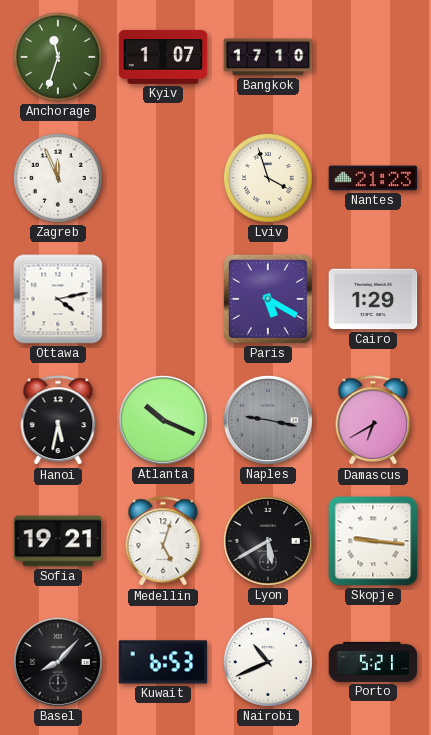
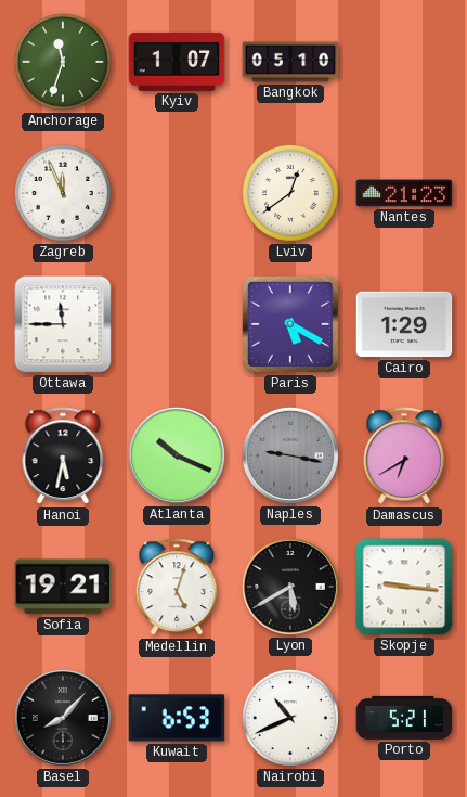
Bangkok: 17:10 -> 05:10 (290, 62)
Lviv: 3:57 -> 12:39 (290, 193)
Ottawa: 4:13 -> 11:45 (63, 324)
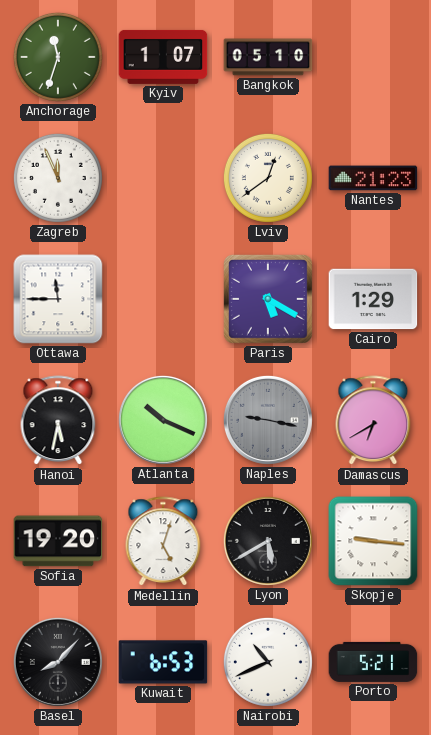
Sofia: 19:21 -> 19:20 (58, 541)
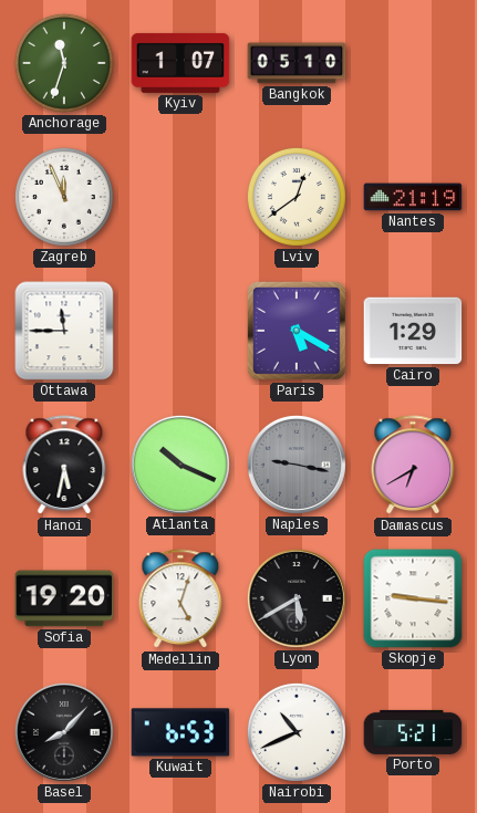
Nantes: 21:23 -> 21:19 (413, 197)
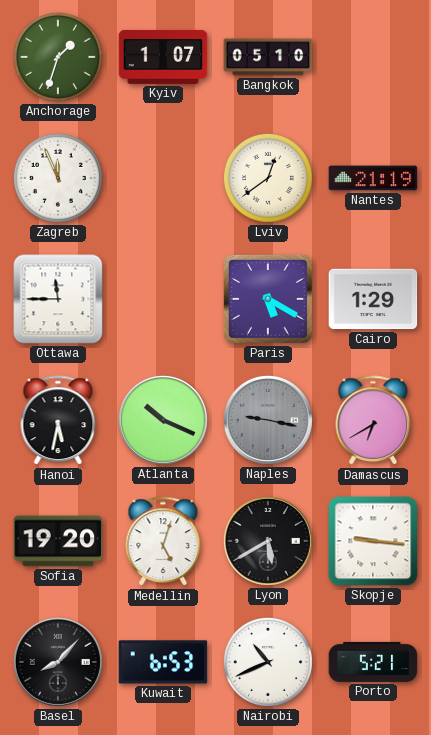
Anchorage: 11:33 -> 1:33 (58, 57)
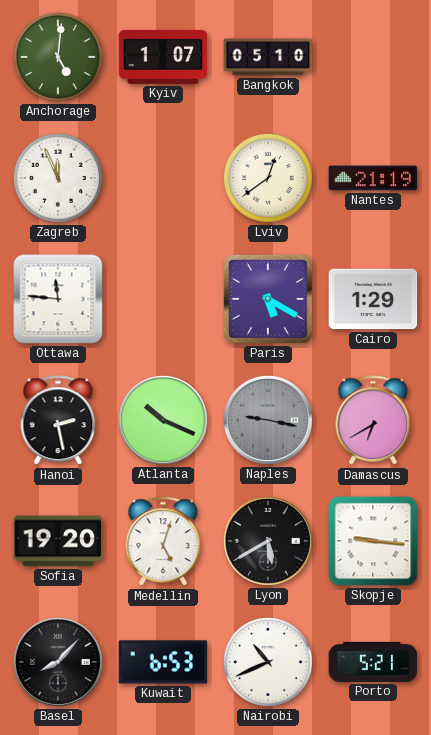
Anchorage: 1:33 -> 5:01 (58, 57)
Ottawa: 11:45 -> 11:46 (58, 299)
Hanoi: 5:32 -> 2:28 (58, 421)
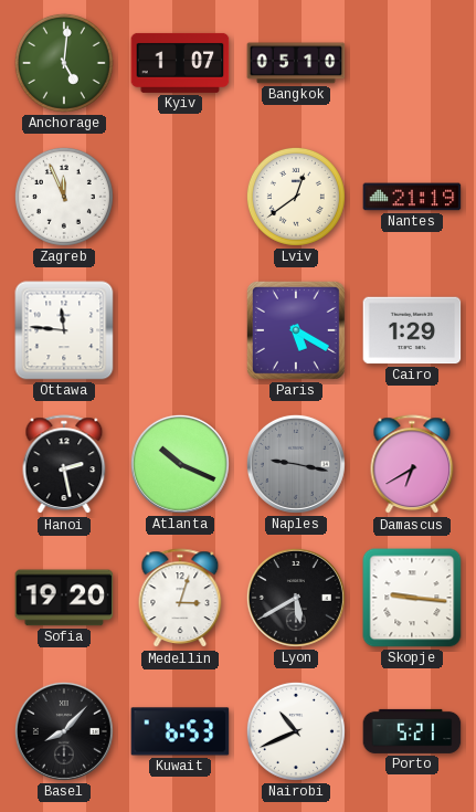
Medellin: 5:03 -> 3:03 (180, 599)
